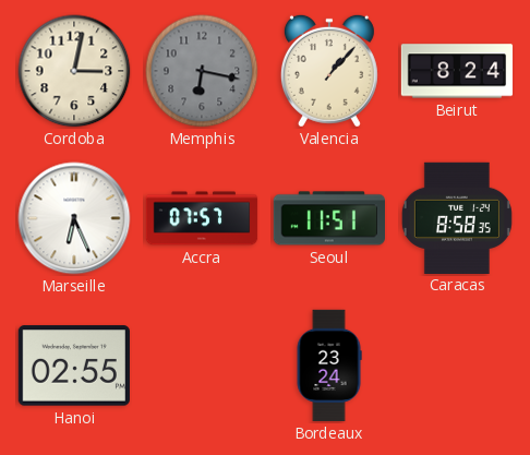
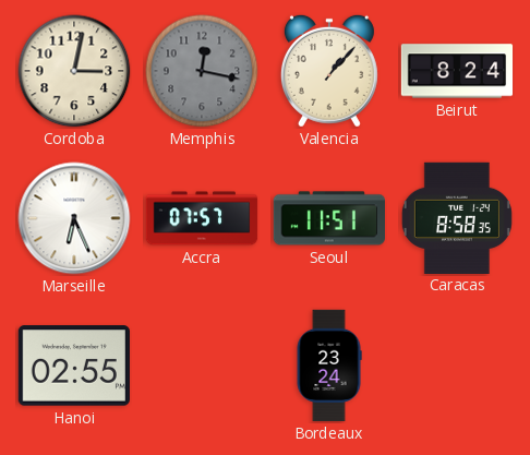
Memphis: 6:17 -> 12:17 (202, 71)
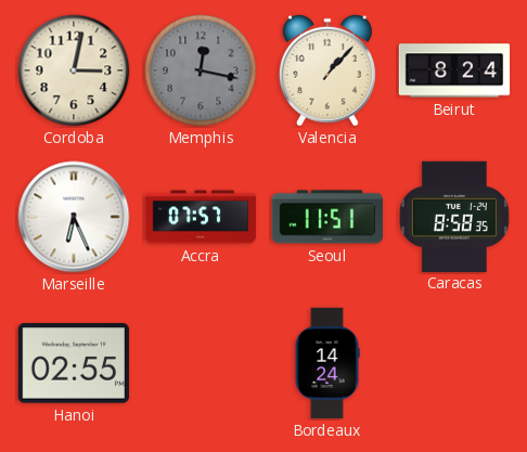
Bordeaux: 23:24 -> 14:24 (327, 363)
